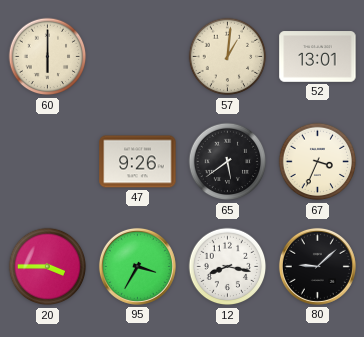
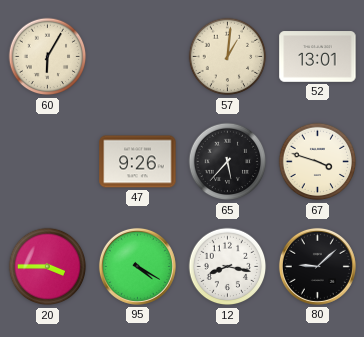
60: 6:00 -> 6:05 (48, 57)
65: 5:39 -> 5:37 (228, 162)
67: 3:34 -> 3:48 (318, 162)
95: 3:35 -> 4:20 (137, 266)
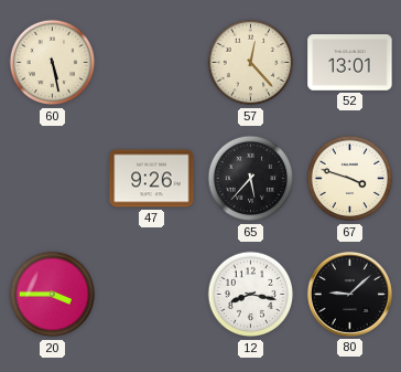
60: 6:05 -> 5:28 (53, 63)
57: 1:01 -> 12:23 (251, 63)
95: 4:20 -> none (137, 266)
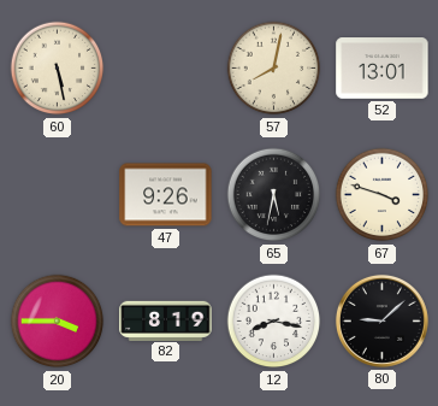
57: 12:23 -> 8:02 (274, 69)
65: 5:37 -> 5:32 (274, 195)
82: none -> 8:19 (166, 320)
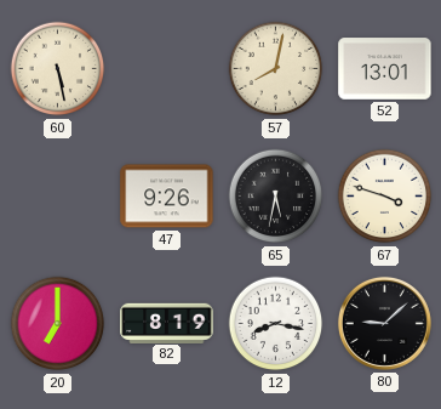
20: 3:45 -> 7:00 (58, 324)
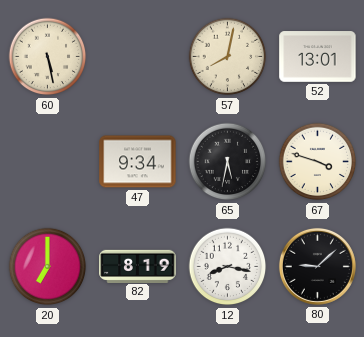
47: 9:26 -> 9:34 (138, 162)
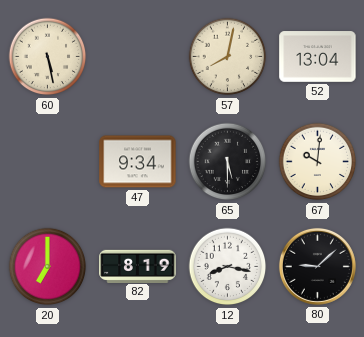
52: 13:01 -> 13:04 (318, 57)
65: 5:32 -> 5:30 (228, 162)
67: 3:48 -> 10:01 (318, 162)
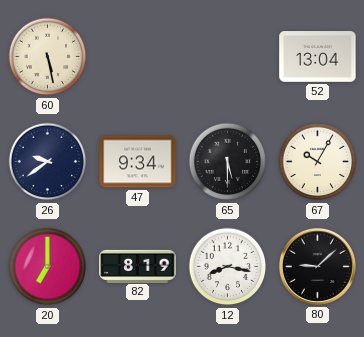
57: 8:02 -> none (228, 57)
26: none -> 9:39 (48, 162)
67: 10:01 -> 10:05 (318, 162)
